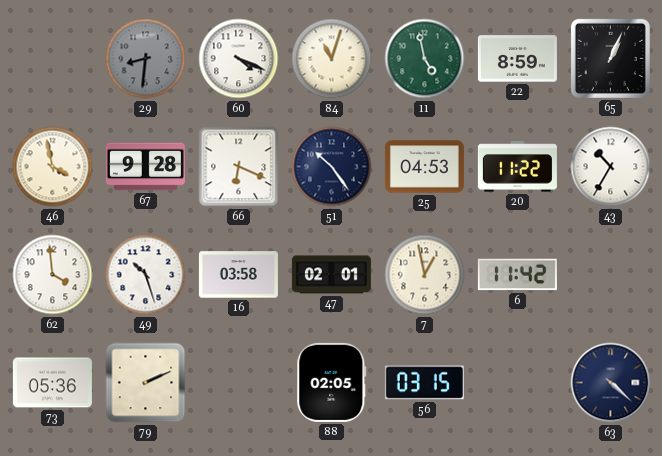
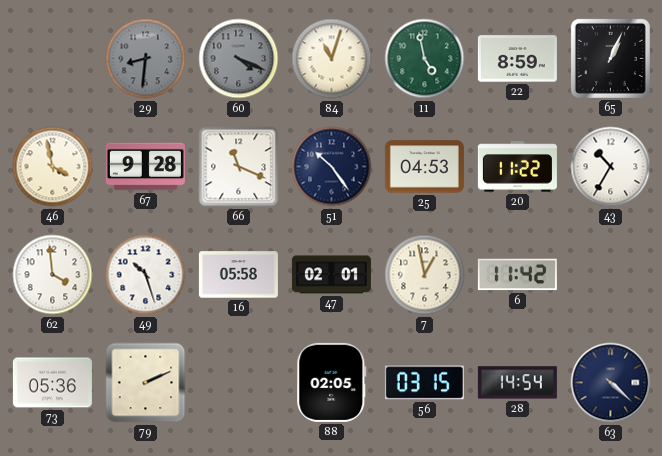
60 dial: white -> grey (239, 59)
66: 6:19 -> 11:19 (239, 167)
16: 03:58 -> 05:58 (238, 275)
28: none -> 14:54 (517, 383)
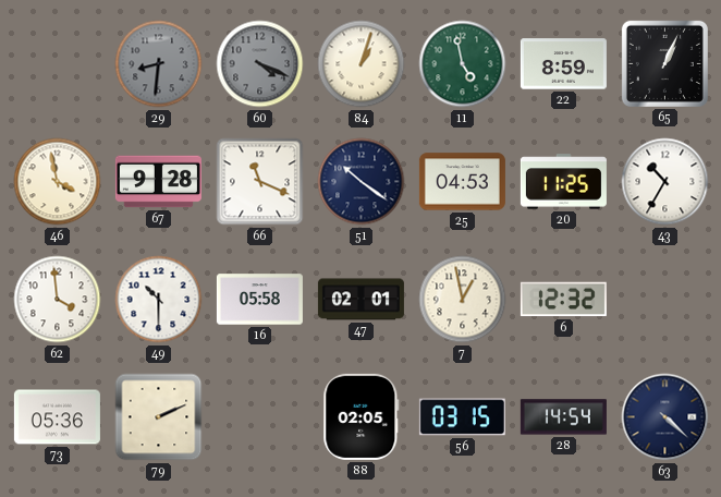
84: 11:03 -> 1:03 (362, 64)
51: 10:24 -> 10:21 (362, 182)
20: 11:22 -> 11:25 (563, 182)
49: 10:27 -> 10:30 (159, 300)
6: 11:42 -> 12:32 (563, 300)
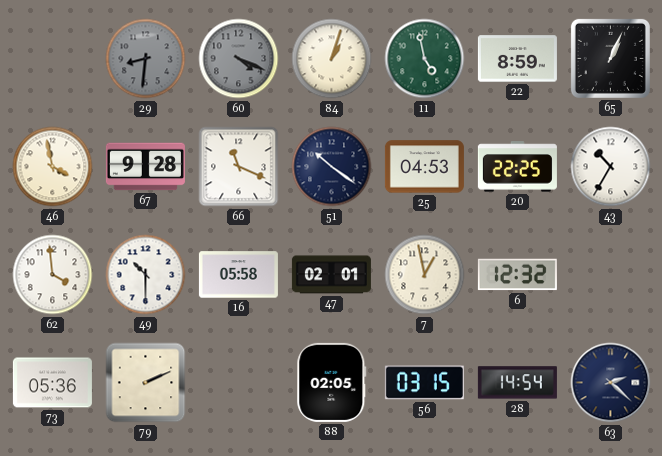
20: 11:25 -> 22:25 (517, 167)
63: 4:22 -> 2:22 (611, 383)
